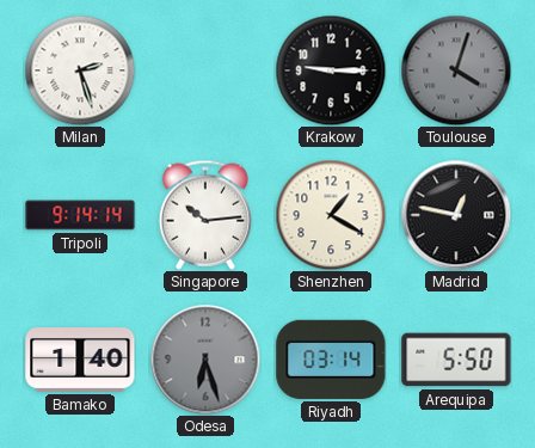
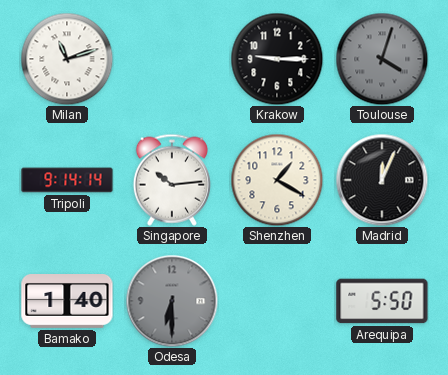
Milan: 2:27 -> 11:12 (67, 59)
Madrid: 12:47 -> 12:04 (382, 180)
Odesa: 6:27 -> 6:30 (172, 301)
Riyadh: 03:14 -> none (331, 360)
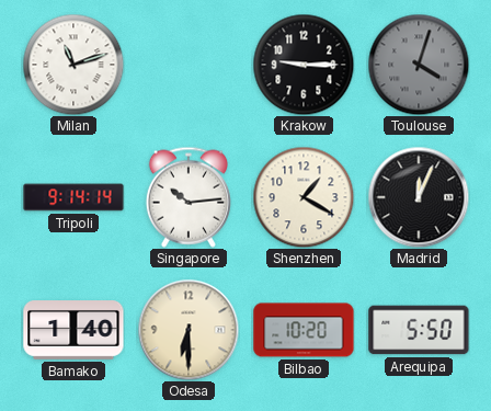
Odesa dial: grey -> cream (189, 330)
Bilbao: none -> 10:20 (304, 330)
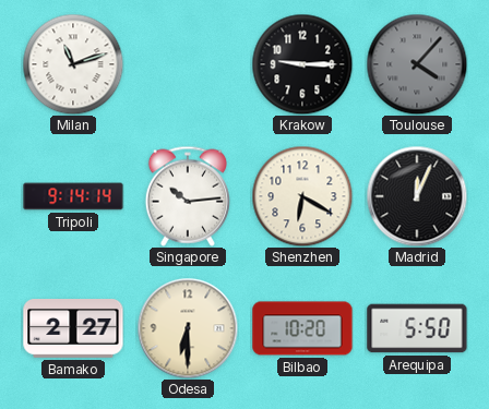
Toulouse: 4:03 -> 4:07 (417, 64)
Shenzhen: 1:20 -> 6:20 (302, 196)
Bamako: 1:40 -> 2:27 (73, 329)
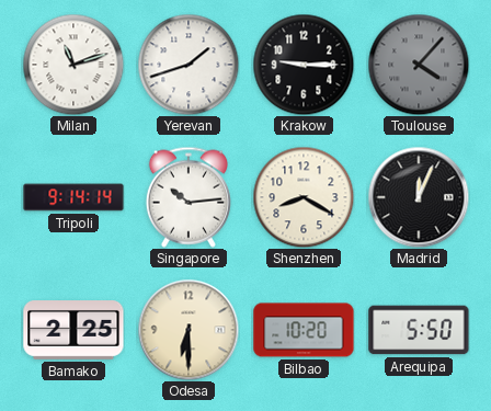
Yerevan: none -> 1:42 (189, 65)
Shenzhen: 6:20 -> 8:20 (304, 197)
Bamako: 2:27 -> 2:25 (73, 331)
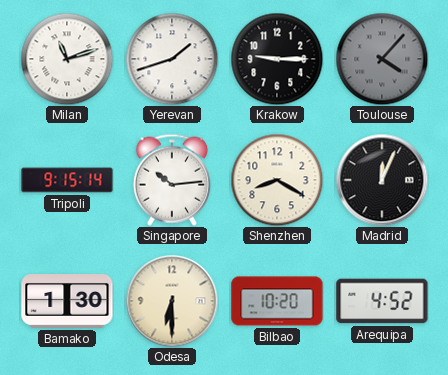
Tripoli: 9:14 -> 9:15 (67, 180)
Bamako: 2:25 -> 1:30 (67, 302)
Arequipa: 5:50 -> 4:52 (382, 301)
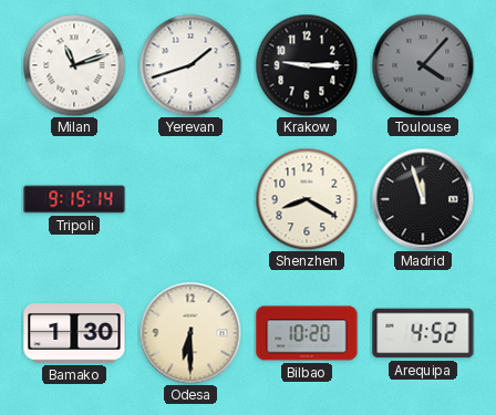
Singapore: 10:14 -> none (172, 180)
Madrid: 12:04 -> 11:57 (423, 199)
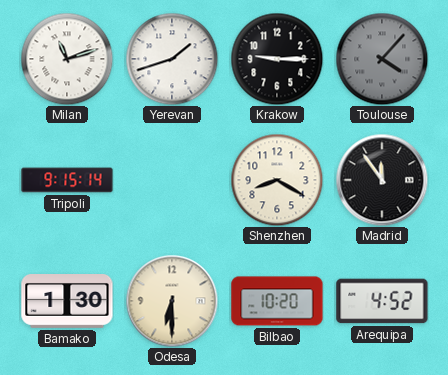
Madrid: 11:57 -> 11:54 (382, 180)
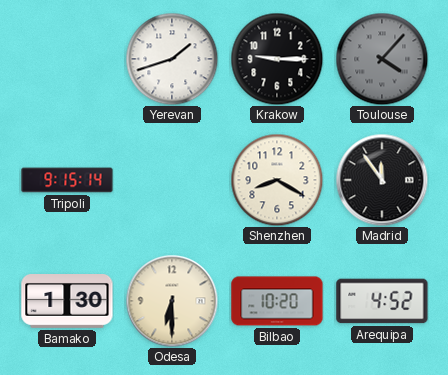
Milan: 11:12 -> none (67, 59)
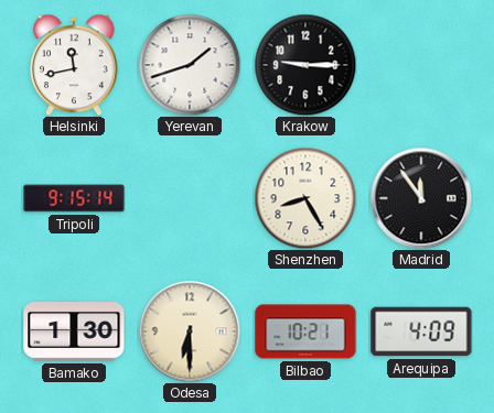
Helsinki: none -> 11:43 (74, 65)
Toulouse: 4:07 -> none (382, 59)
Shenzhen: 8:20 -> 8:25 (305, 198)
Bilbao: 10:20 -> 10:21 (305, 332)
Arequipa: 4:52 -> 4:09 (421, 332)
